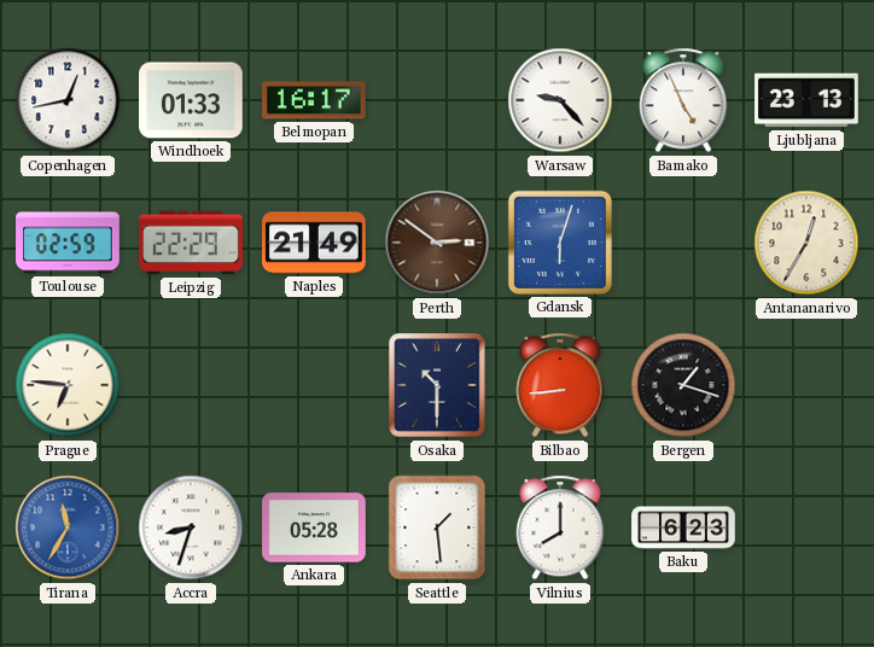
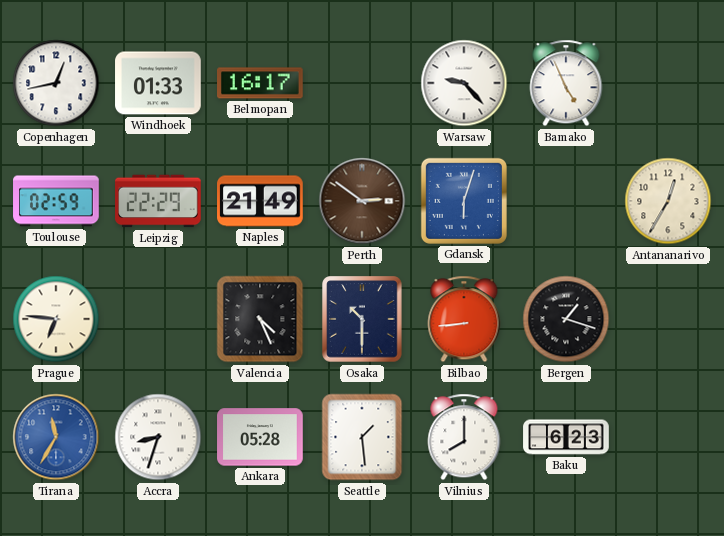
Ljubljana: 23:13 -> none (808, 100)
Valencia: none -> 4:26 (260, 319)
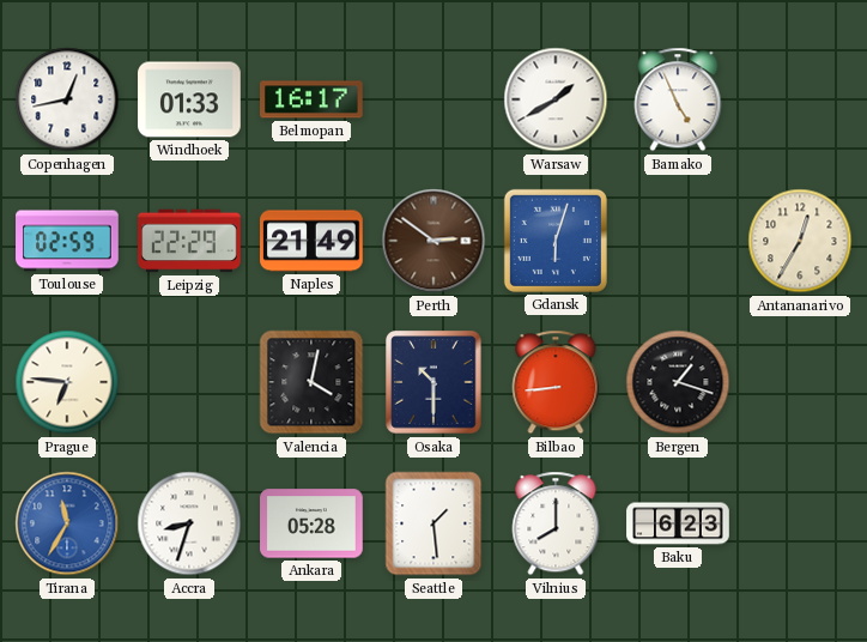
Warsaw: 9:23 -> 1:40 (556, 99)
Valencia: 4:26 -> 4:02 (311, 382)
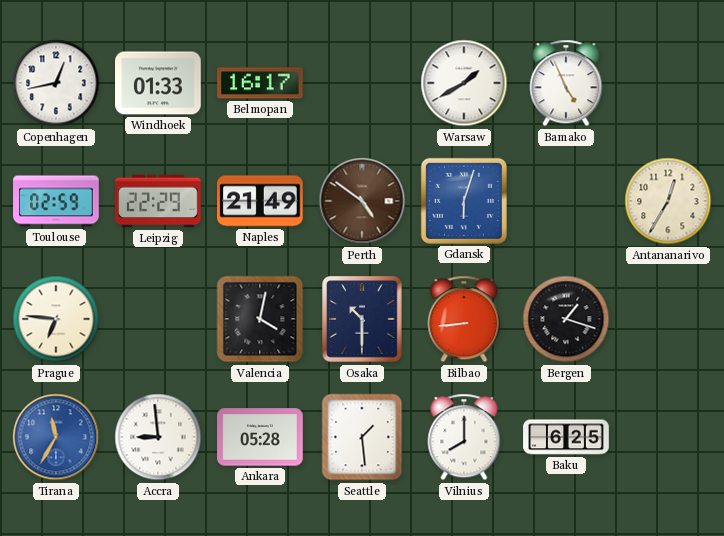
Perth: 2:51 -> 4:51 (362, 201)
Accra: 8:33 -> 8:59 (158, 437)
Baku: 6:23 -> 6:25 (566, 437)
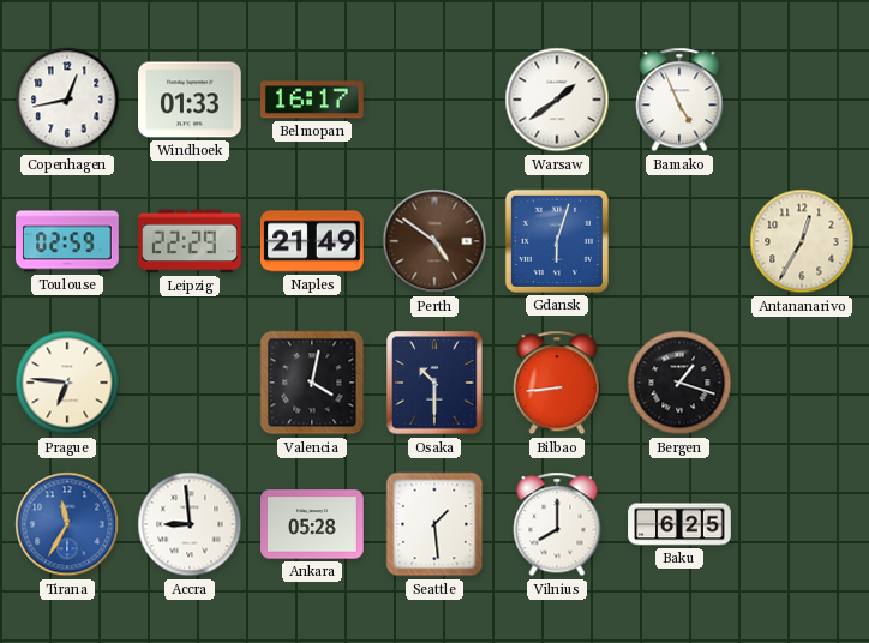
Warsaw: 1:40 -> 1:39 (557, 100)
